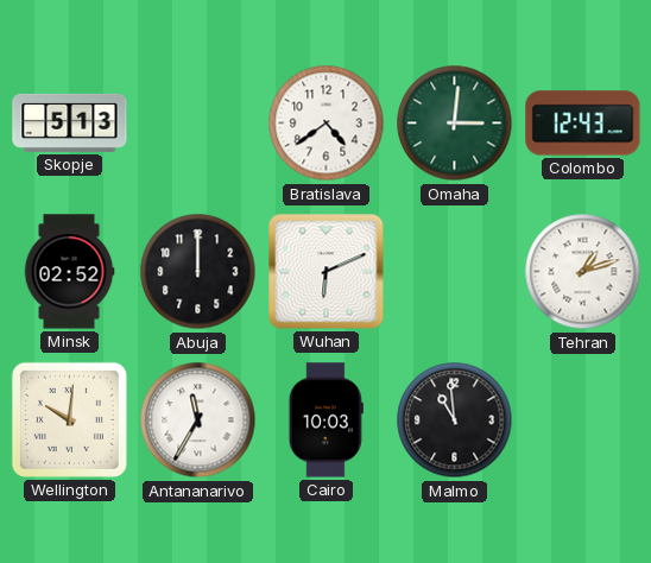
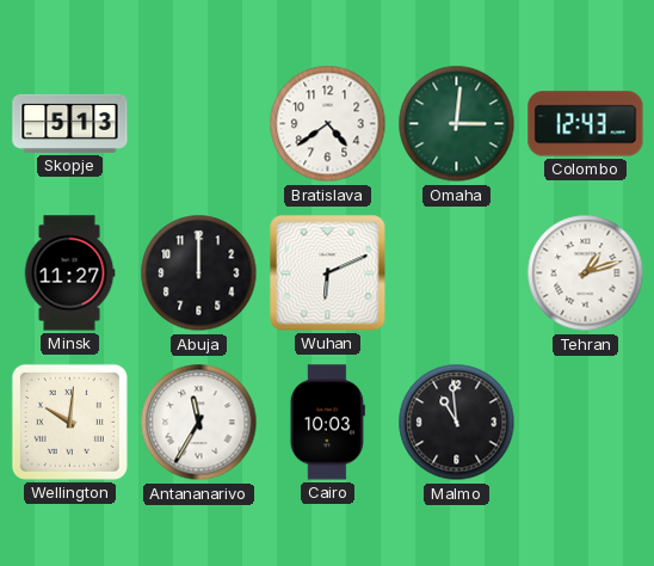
Minsk: 02:52 -> 11:27 (69, 273)
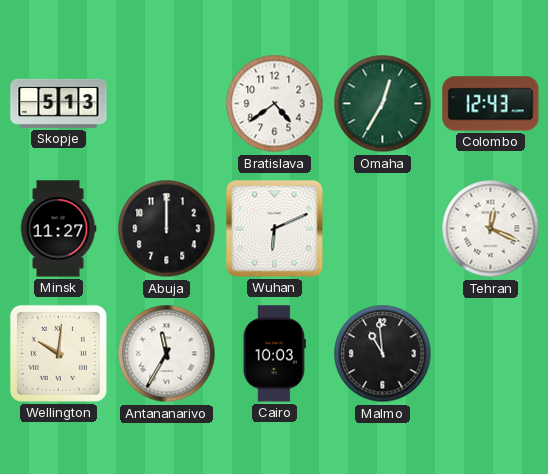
Omaha: 3:01 -> 12:35 (383, 104)
Tehran: 1:12 -> 12:19 (491, 229)
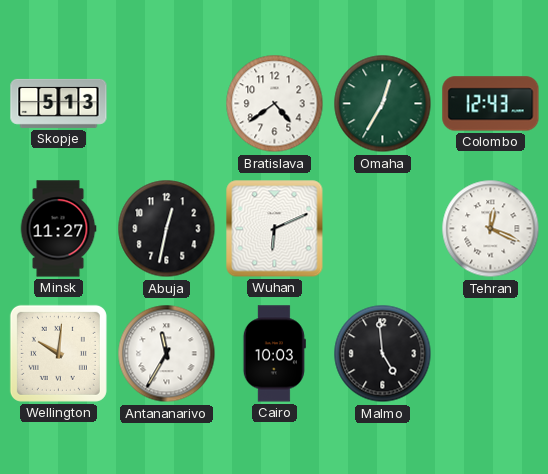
Abuja: 12:00 -> 12:32 (167, 229)
Malmo: 10:59 -> 4:59 (383, 354)
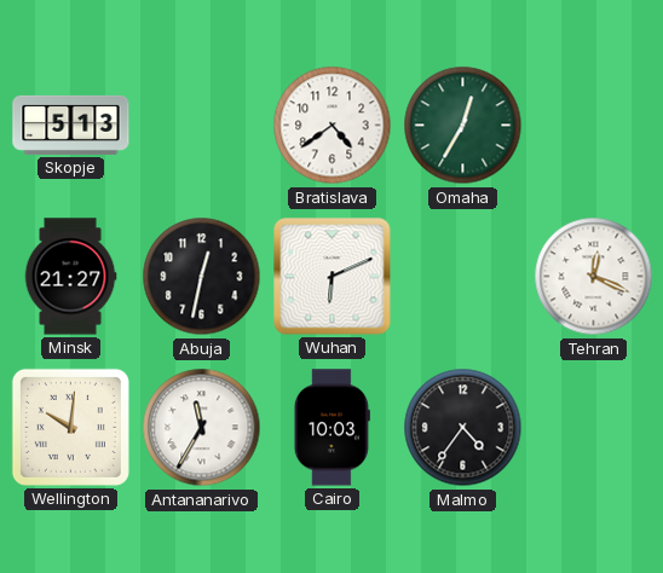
Colombo: 12:43 -> none (491, 104)
Minsk: 11:27 -> 21:27 (70, 277)
Malmo: 4:59 -> 4:36 (463, 428)
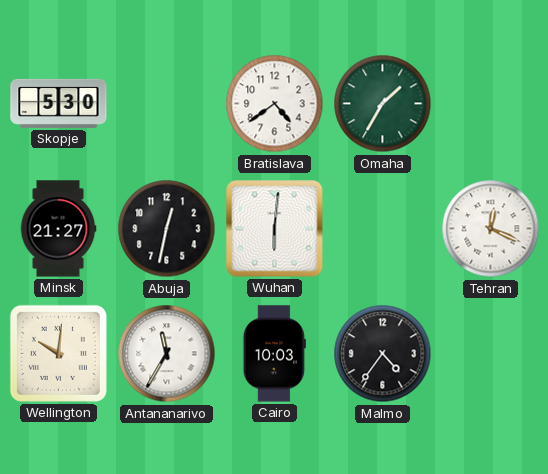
Skopje: 5:13 -> 5:30 (59, 103)
Omaha: 12:35 -> 1:35 (383, 104)
Wuhan: 6:11 -> 6:01 (275, 229)
